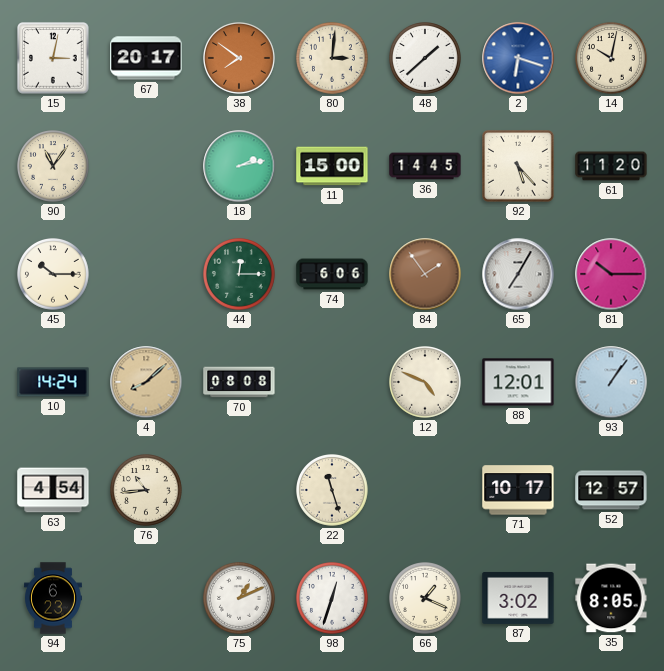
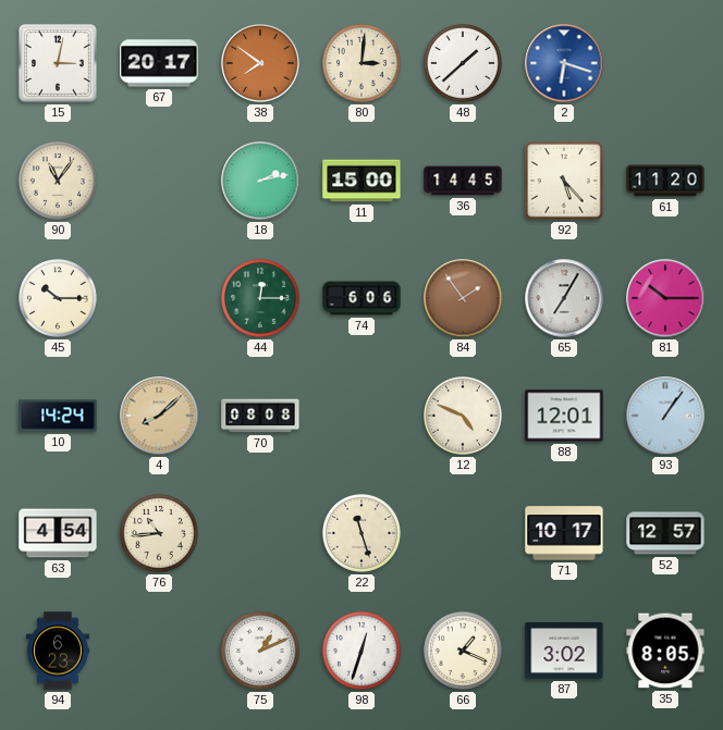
14: 10:02 -> none (612, 59)
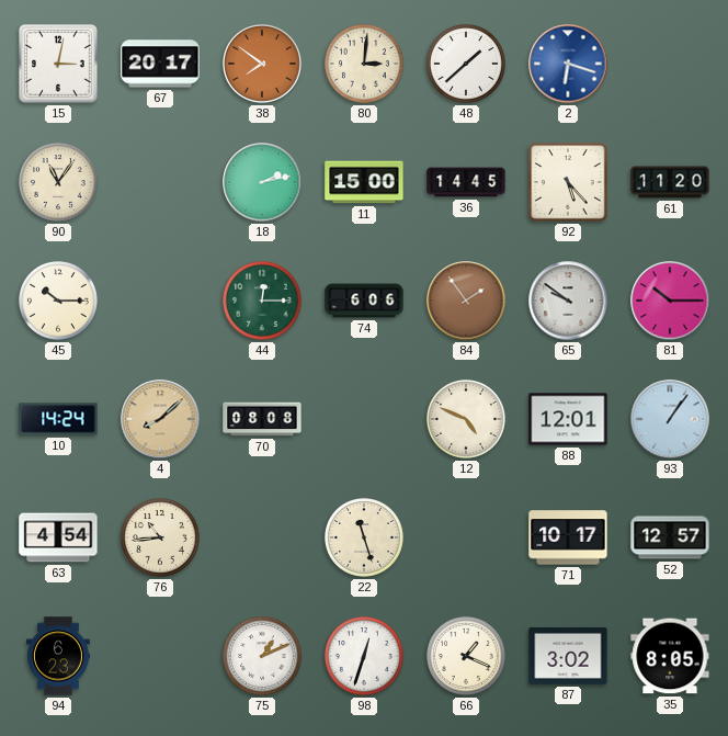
65: 7:05 -> 9:51 (568, 301)
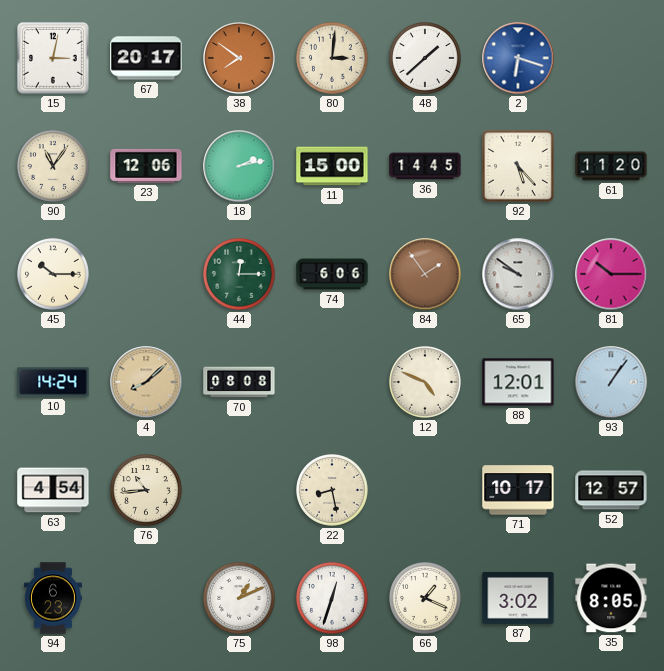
23: none -> 12:06 (146, 166)
22: 11:27 -> 8:28 (333, 491)
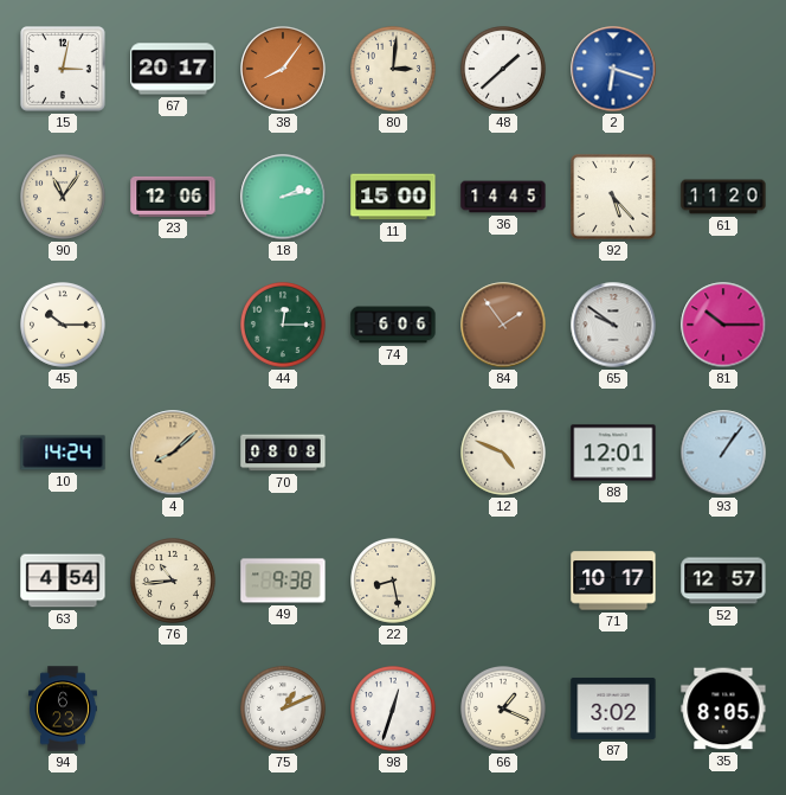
38: 7:51 -> 8:06 (284, 70)
49: none -> 9:38 (283, 581)
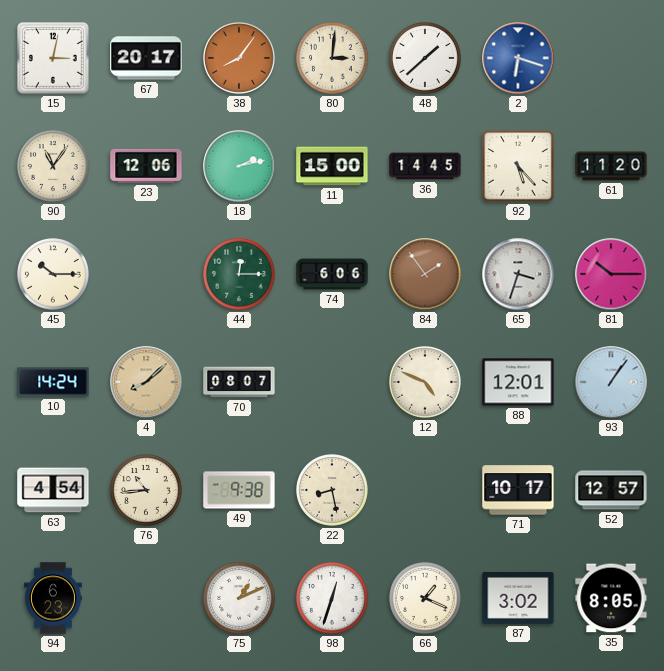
65: 9:51 -> 3:33 (518, 274)
70: 08:08 -> 08:07 (239, 382)
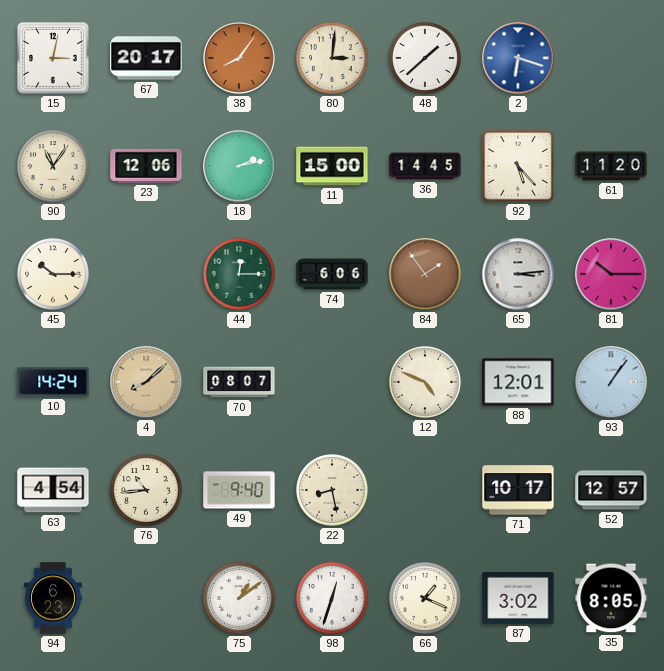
65: 3:33 -> 3:14 (518, 274)
49: 9:38 -> 9:40 (239, 490)
75: 1:11 -> 1:09 (240, 599)
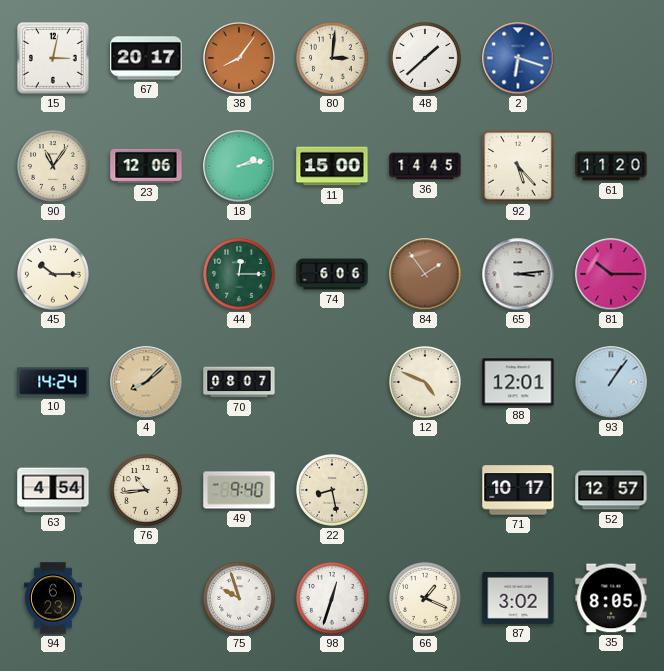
75: 1:09 -> 9:57 (240, 599)
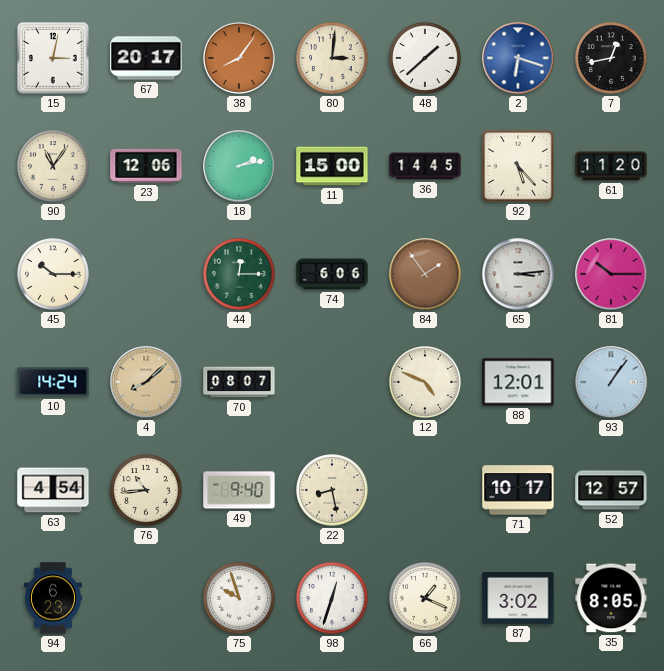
7: none -> 12:43 (612, 59)
